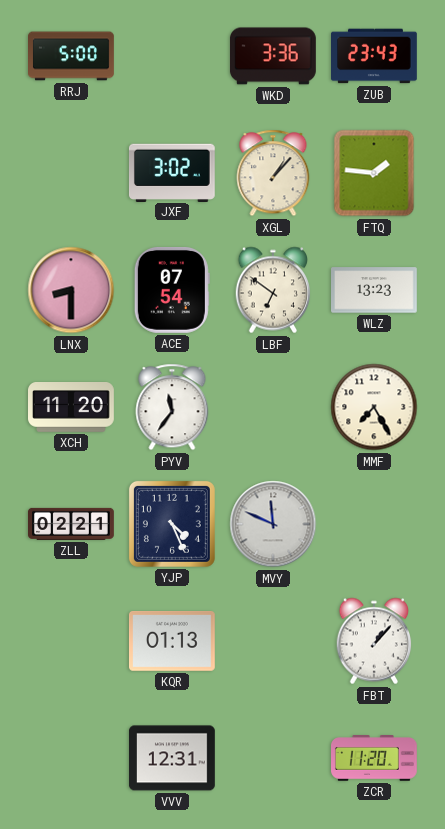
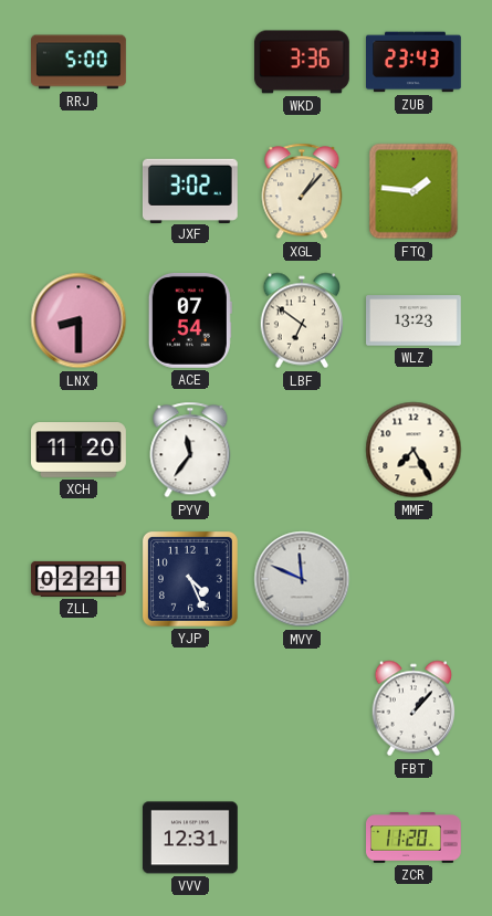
KQR: 01:13 -> none (172, 642)
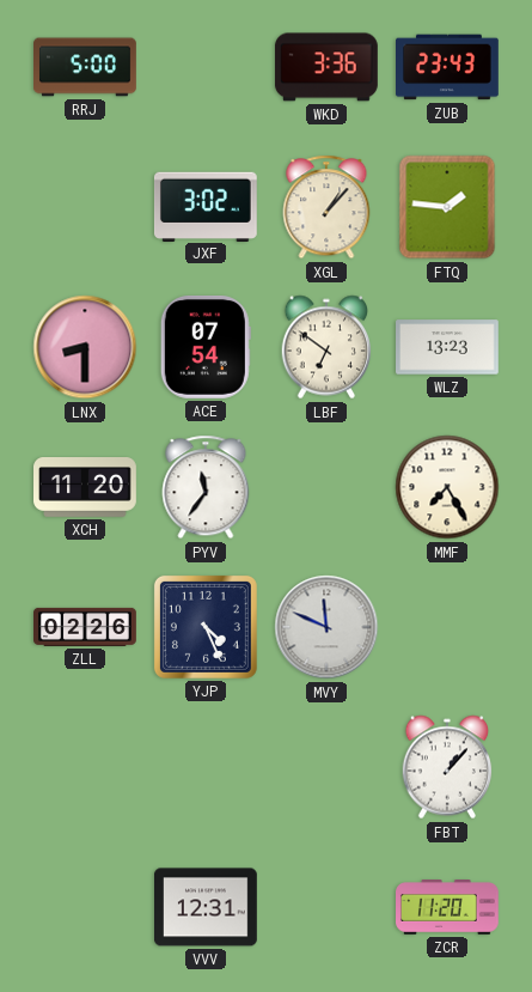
ZLL: 02:21 -> 02:26 (86, 627)
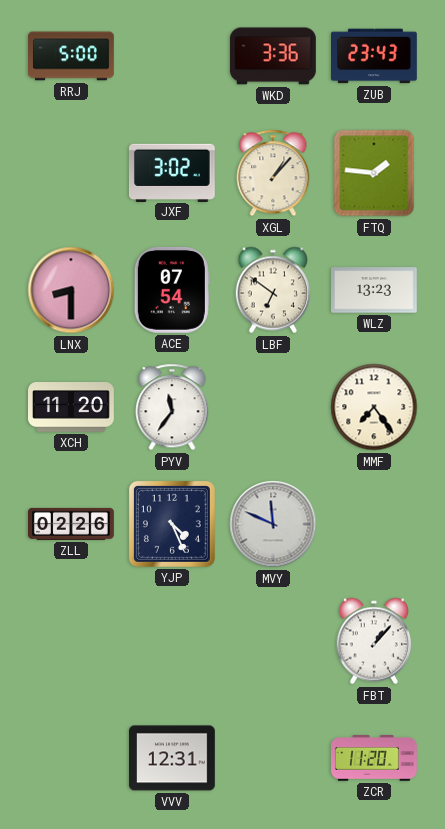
MMF: 7:25 -> 7:24 (374, 407)
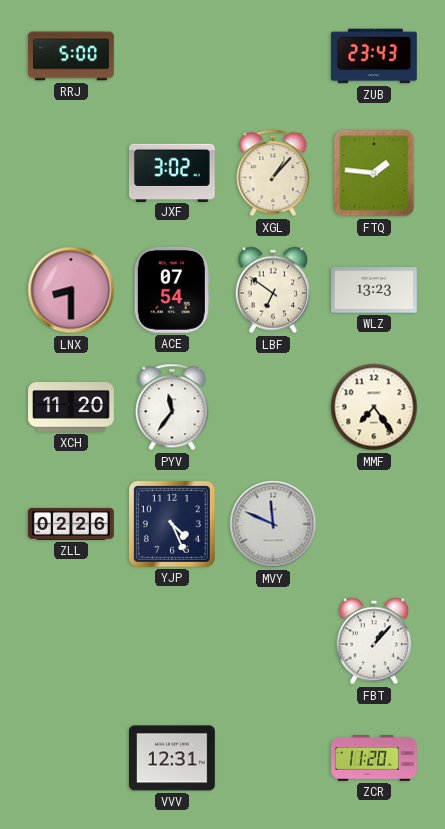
WKD: 3:36 -> none (273, 56)
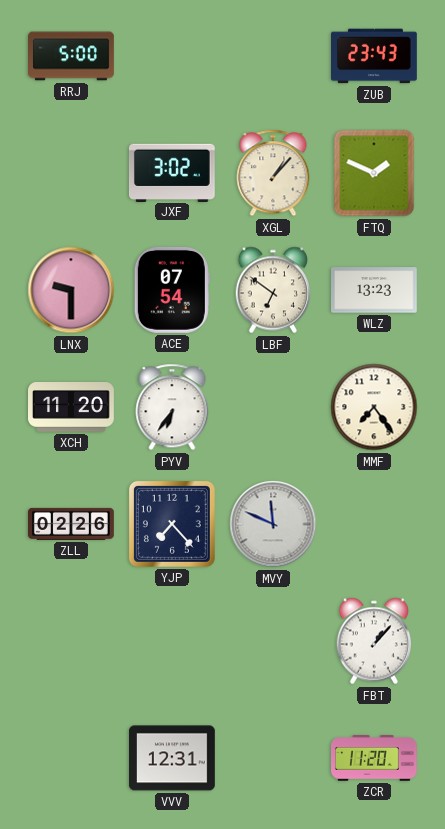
FTQ: 1:46 -> 1:49 (374, 173)
LNX: 8:30 -> 9:30 (71, 290)
PYV: 11:36 -> 6:36 (172, 407)
YJP: 4:26 -> 7:23 (172, 524)
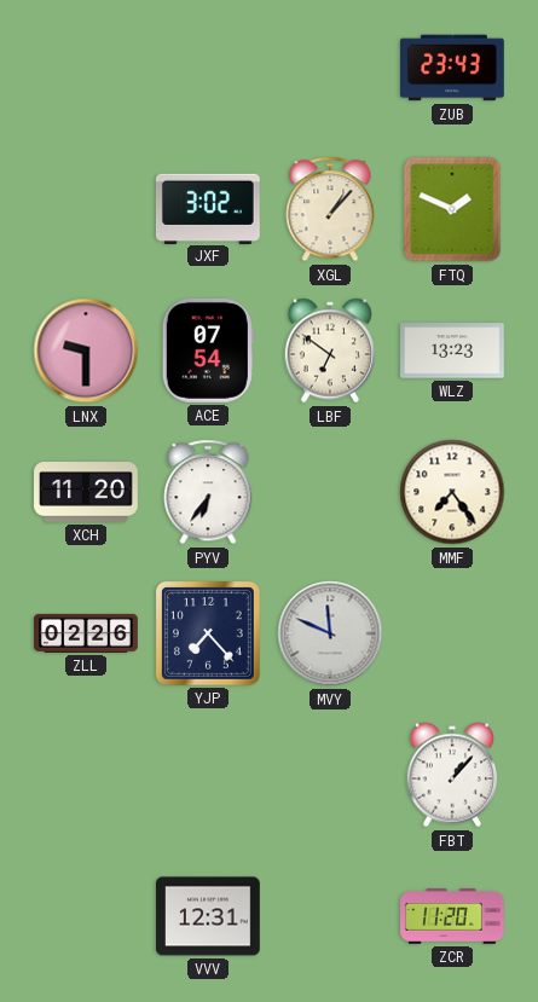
RRJ: 5:00 -> none (72, 56)
